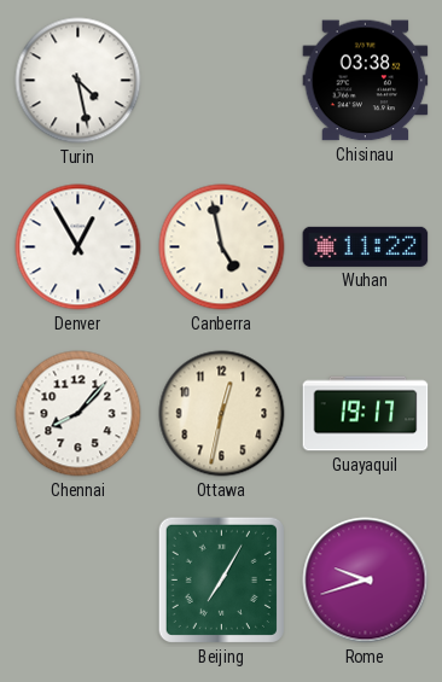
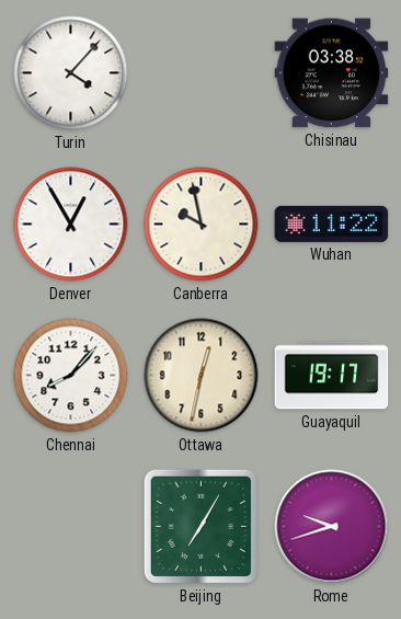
Turin: 4:28 -> 4:07 (71, 73)
Canberra: 4:58 -> 9:58 (202, 225)
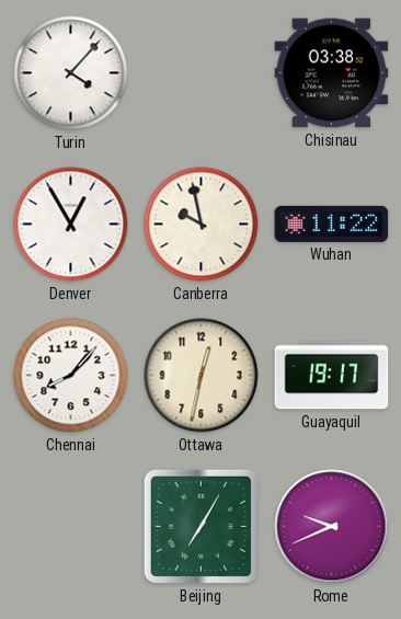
Rome: 9:42 -> 9:41 (332, 527)
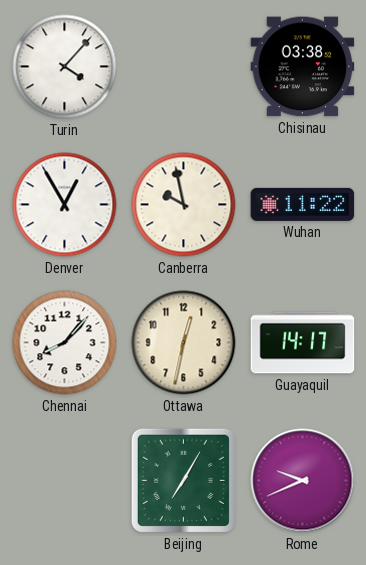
Guayaquil: 19:17 -> 14:17 (303, 343)
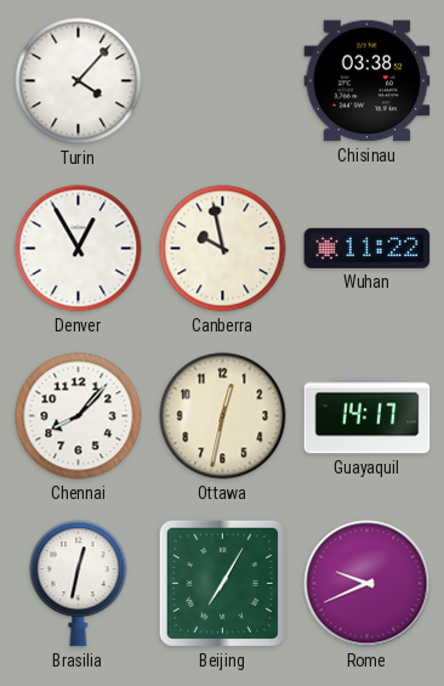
Brasilia: none -> 12:32 (79, 584)
